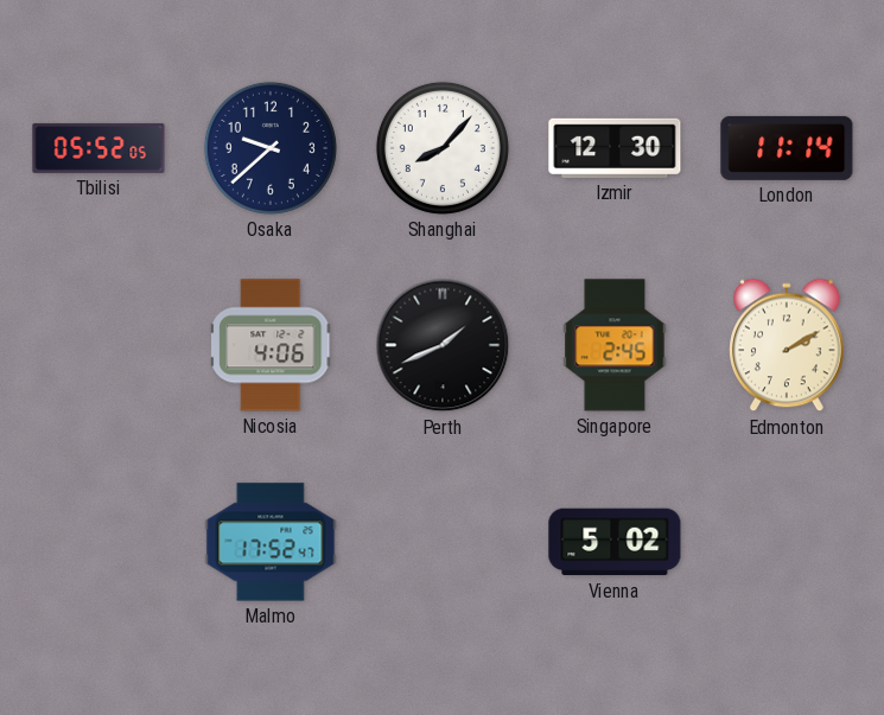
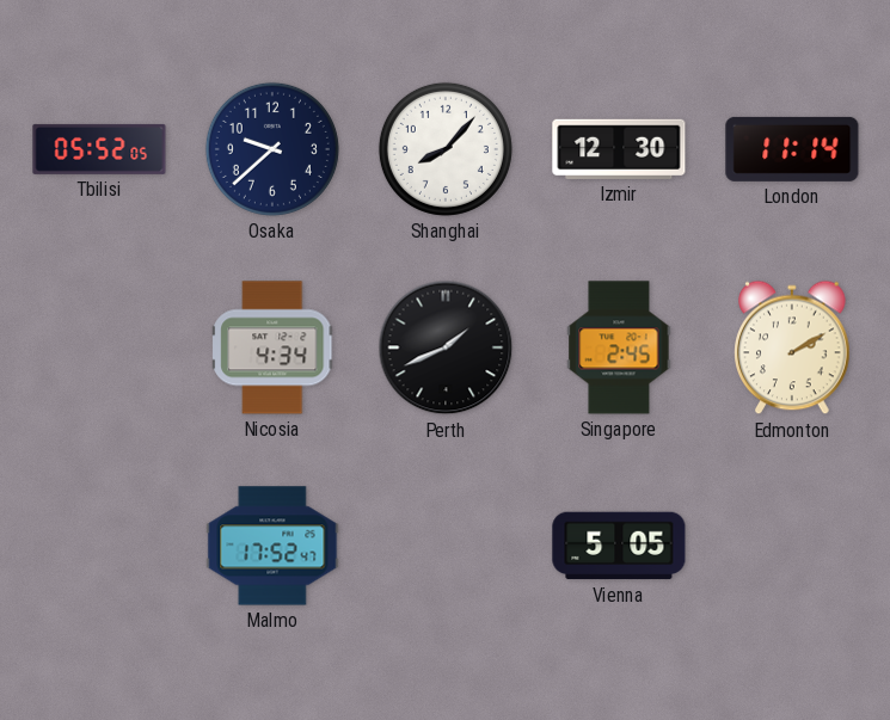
Nicosia: 4:06 -> 4:34 (274, 347)
Vienna: 5:02 -> 5:05 (619, 546)
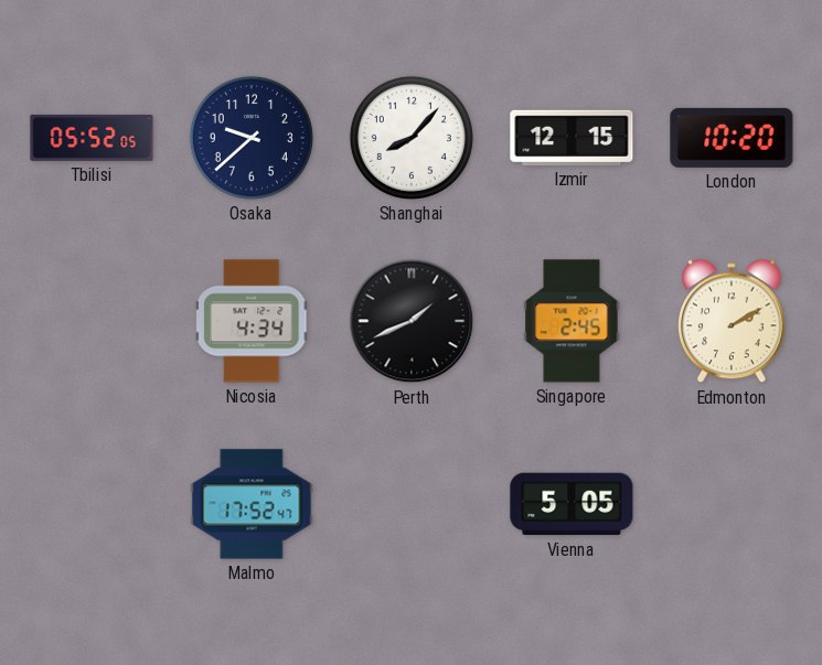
Izmir: 12:30 -> 12:15 (572, 138)
London: 11:14 -> 10:20 (732, 138)
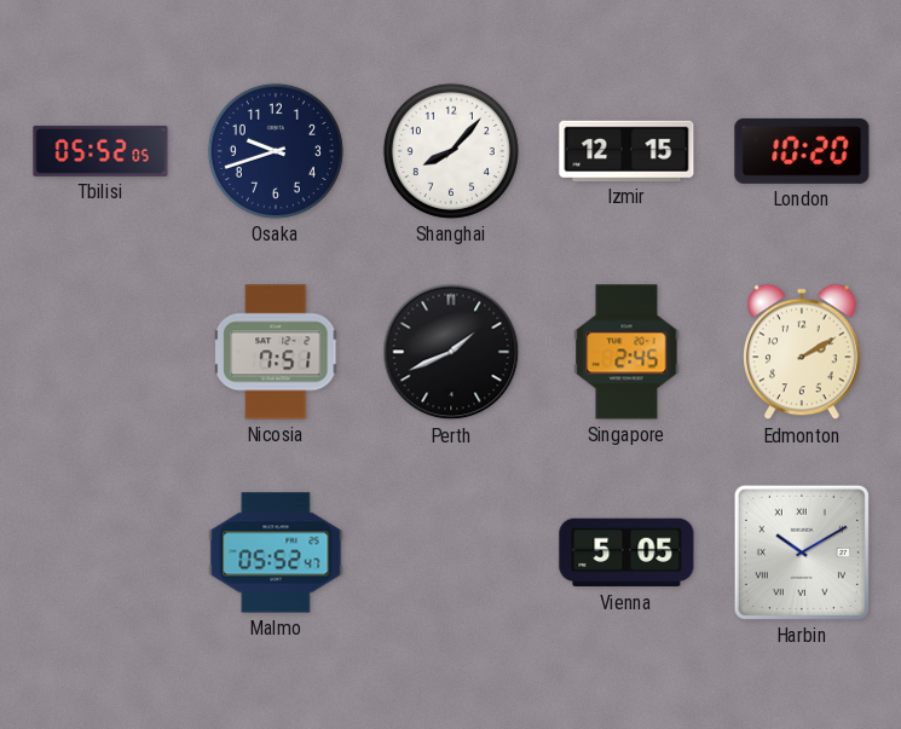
Osaka: 9:38 -> 9:42 (276, 151)
Nicosia: 4:34 -> 7:51 (277, 352)
Malmo: 17:52 -> 05:52 (276, 552)
Harbin: none -> 10:10 (802, 552)
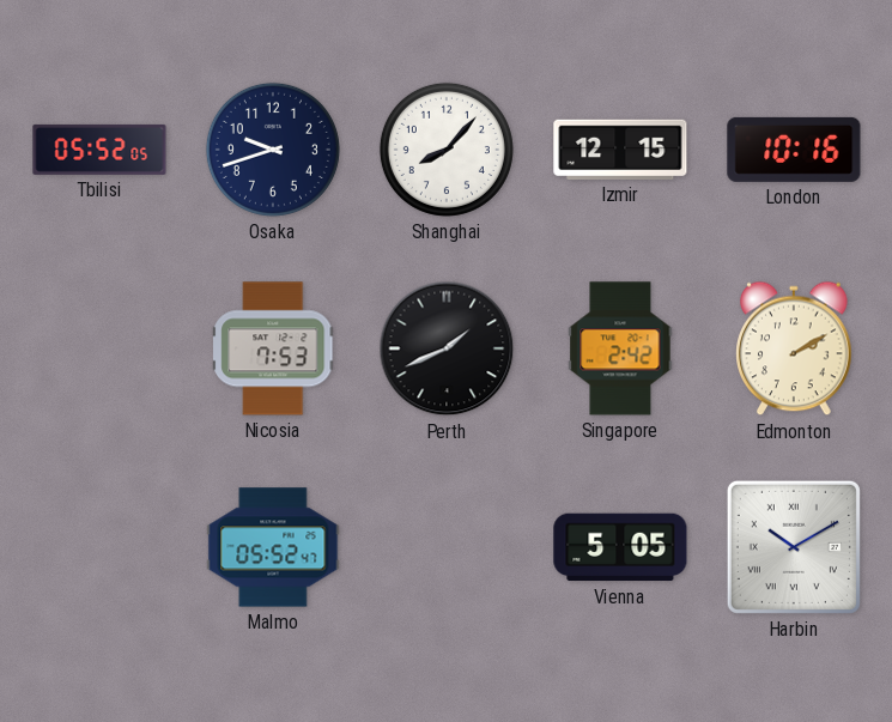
London: 10:20 -> 10:16 (794, 150)
Nicosia: 7:51 -> 7:53 (274, 348)
Singapore: 2:45 -> 2:42 (620, 348)
